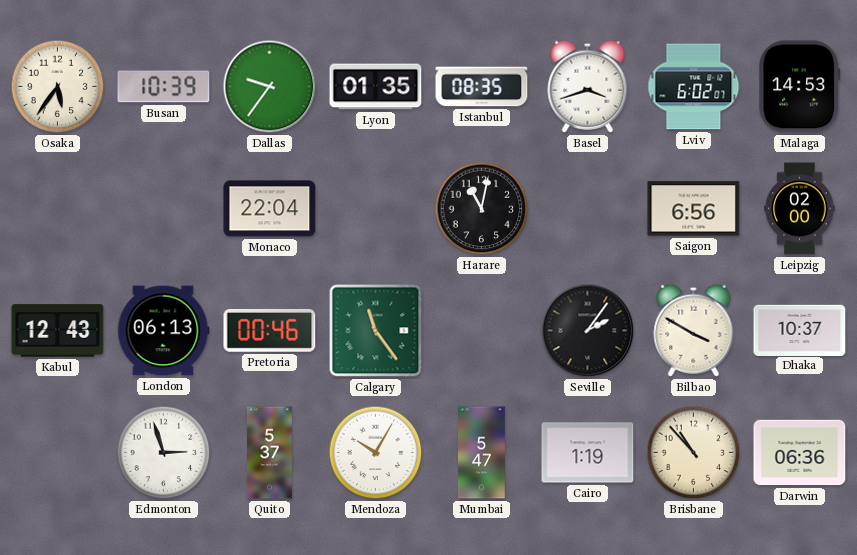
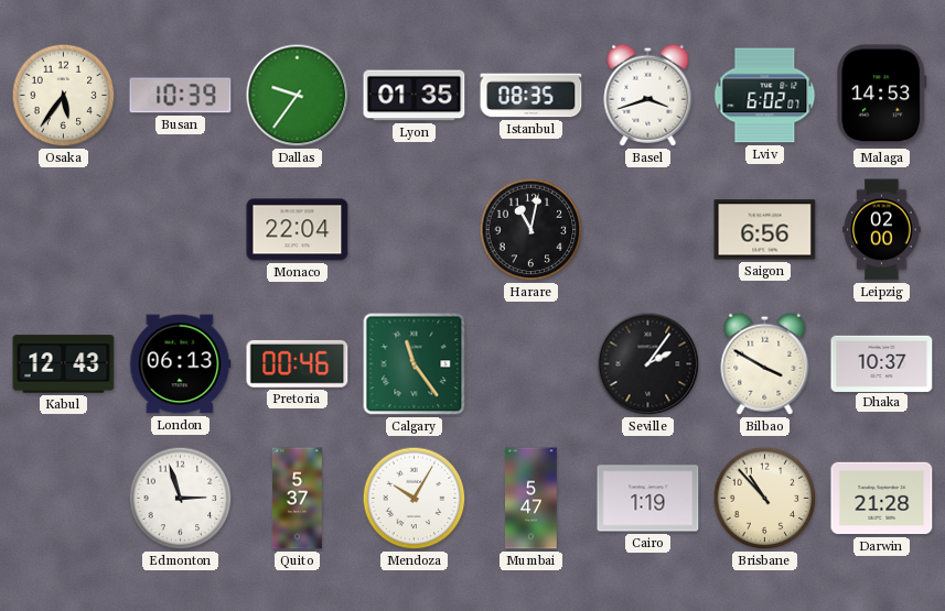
Darwin: 06:36 -> 21:28 (882, 499)
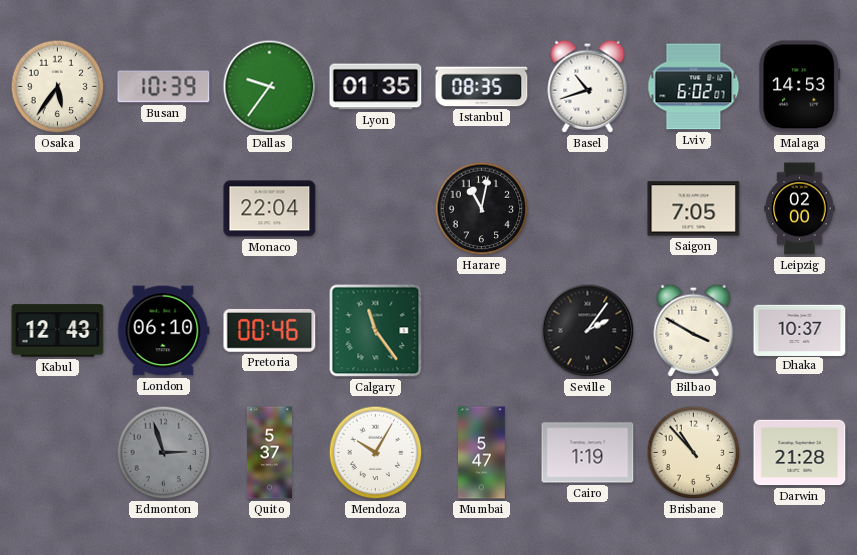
Basel: 3:42 -> 10:42 (588, 86)
Saigon: 6:56 -> 7:05 (694, 209)
London: 06:13 -> 06:10 (164, 331)
Edmonton dial: white -> grey (164, 453)
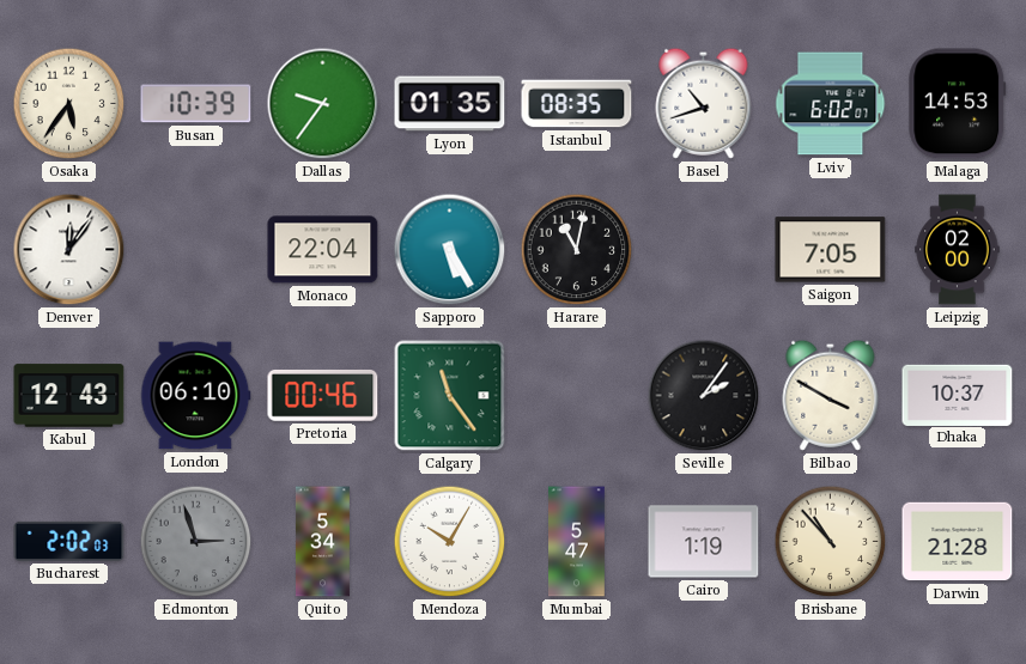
Denver: none -> 12:06 (69, 250)
Sapporo: none -> 5:25 (450, 250)
Bucharest: none -> 2:02 (69, 541)
Quito: 5:37 -> 5:34 (322, 542)
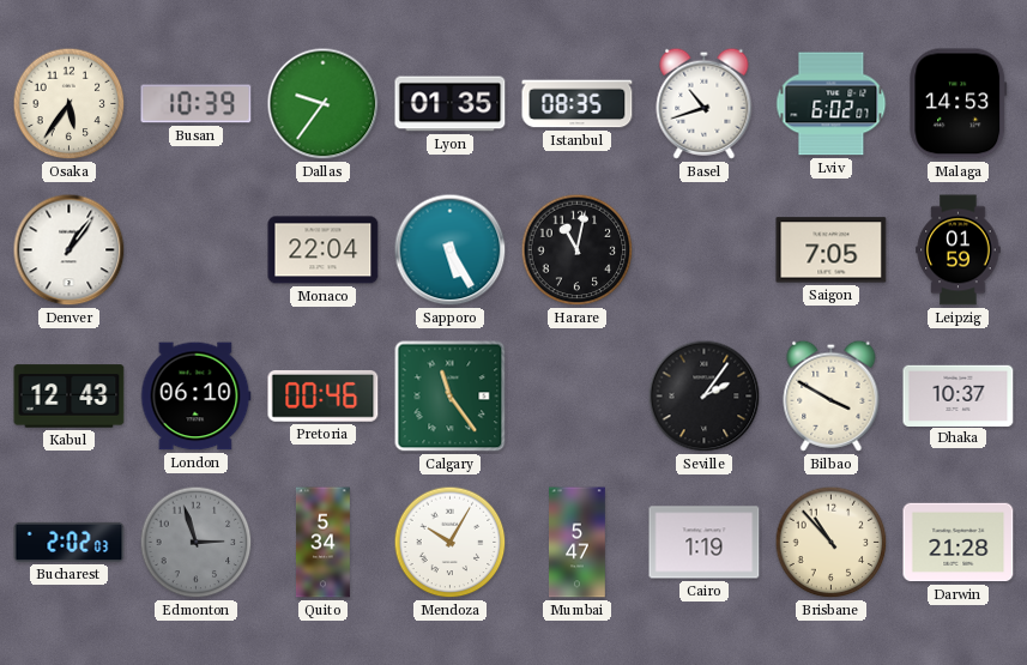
Denver: 12:06 -> 1:06 (70, 250)
Leipzig: 02:00 -> 01:59 (959, 250)
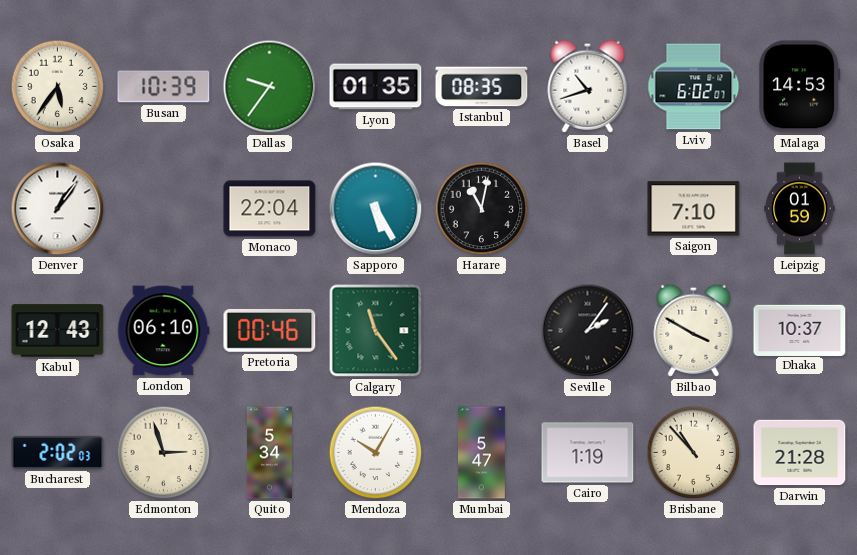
Saigon: 7:05 -> 7:10 (694, 209)
Edmonton dial: grey -> cream (164, 453)
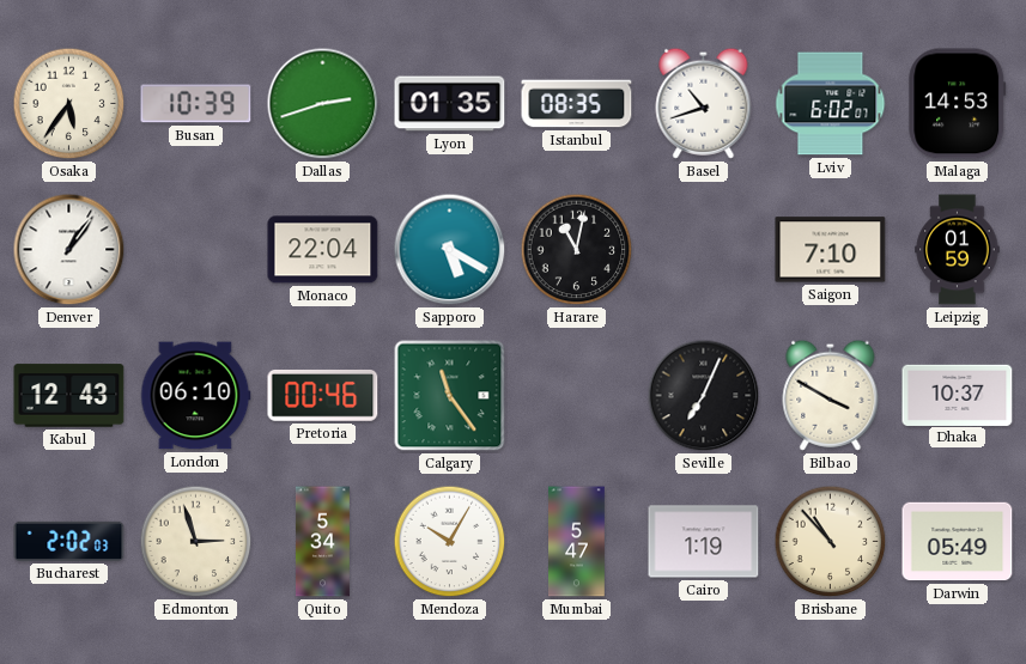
Dallas: 9:36 -> 2:42 (323, 104)
Sapporo: 5:25 -> 5:20 (450, 250)
Seville: 2:06 -> 7:04 (704, 396)
Darwin: 21:28 -> 05:49 (958, 542)
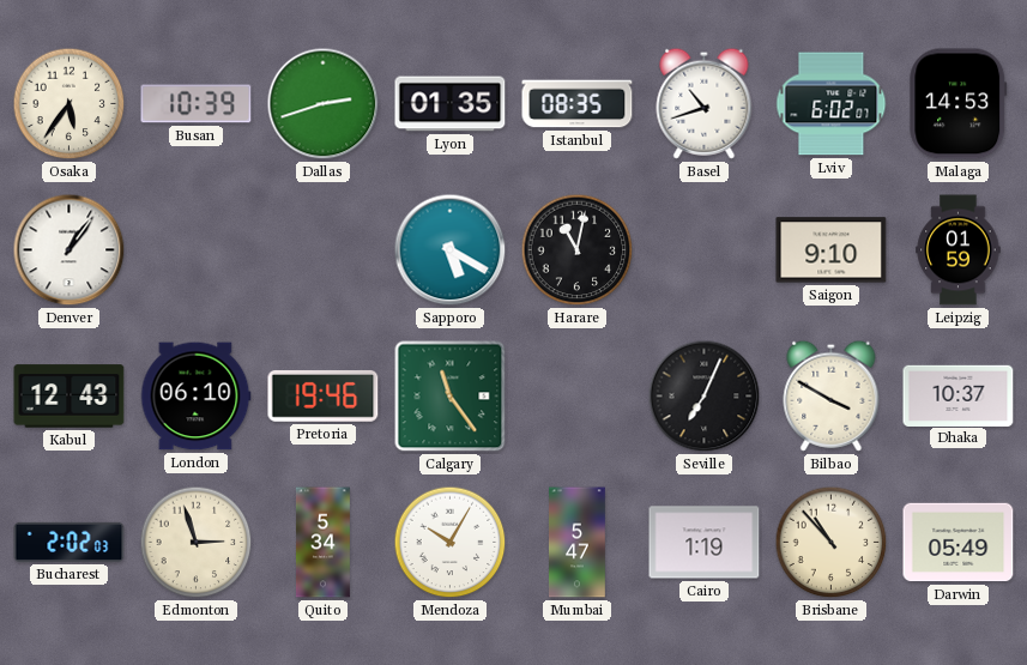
Monaco: 22:04 -> none (323, 250)
Saigon: 7:10 -> 9:10 (832, 250)
Pretoria: 00:46 -> 19:46 (324, 395)
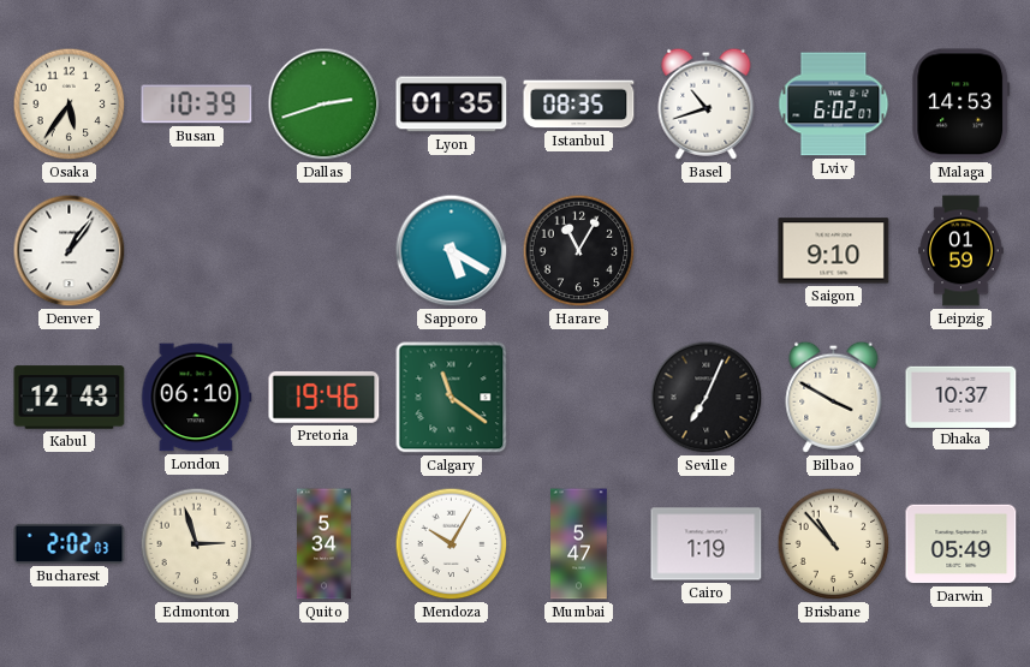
Harare: 11:02 -> 11:05 (579, 251)
Calgary: 11:24 -> 11:21 (452, 398)
